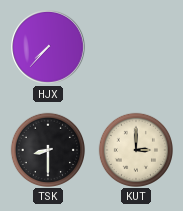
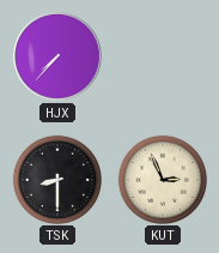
KUT: 3:00 -> 2:56 (162, 179)
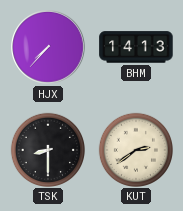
BHM: none -> 14:13 (136, 47)
KUT: 2:56 -> 2:39 (135, 149)
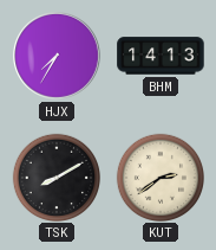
HJX: 7:37 -> 7:35 (58, 57)
TSK: 8:30 -> 8:10 (55, 177)
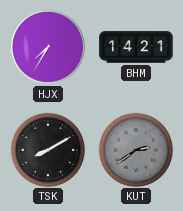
BHM: 14:13 -> 14:21 (136, 47)
KUT dial: cream -> grey (135, 149)
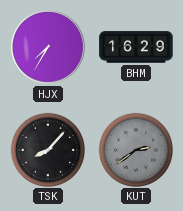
BHM: 14:21 -> 16:29 (136, 47)
TSK: 8:10 -> 8:07 (47, 149)
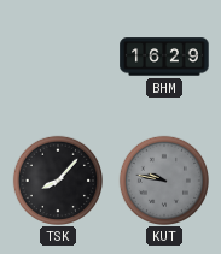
HJX: 7:35 -> none (49, 48)
KUT: 2:39 -> 9:47 (163, 179)
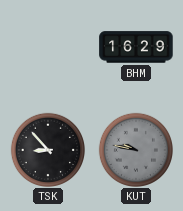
TSK: 8:07 -> 8:53 (47, 149)
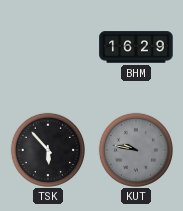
TSK: 8:53 -> 5:53 (47, 149)
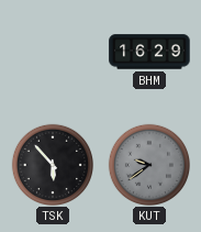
KUT: 9:47 -> 9:39 (148, 164)
